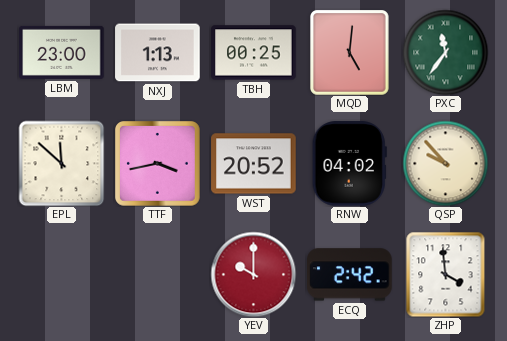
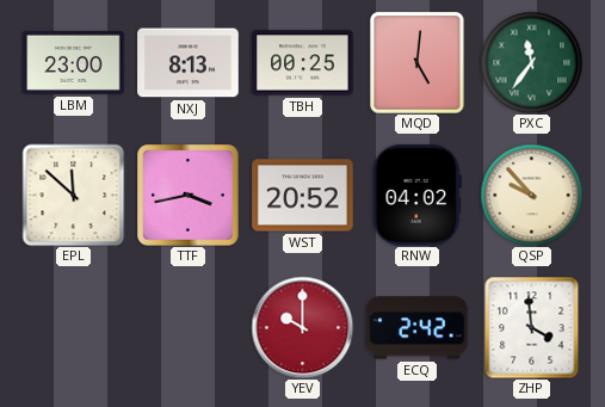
NXJ: 1:13 -> 8:13 (189, 63)
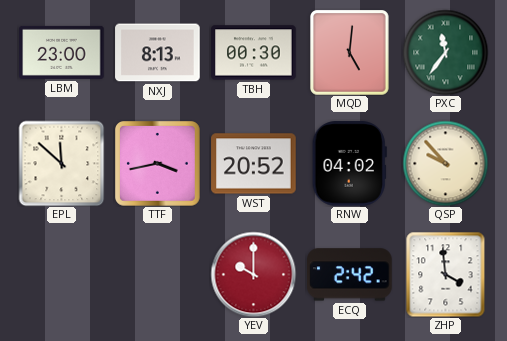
TBH: 00:25 -> 00:30 (254, 53)
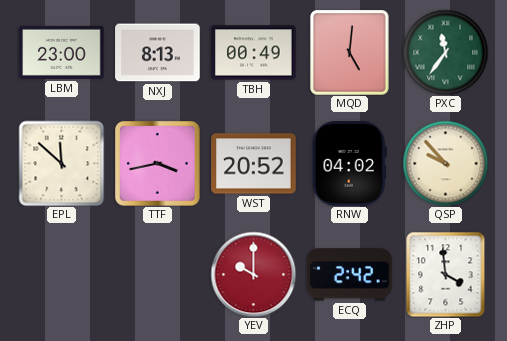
TBH: 00:30 -> 00:49 (254, 53)
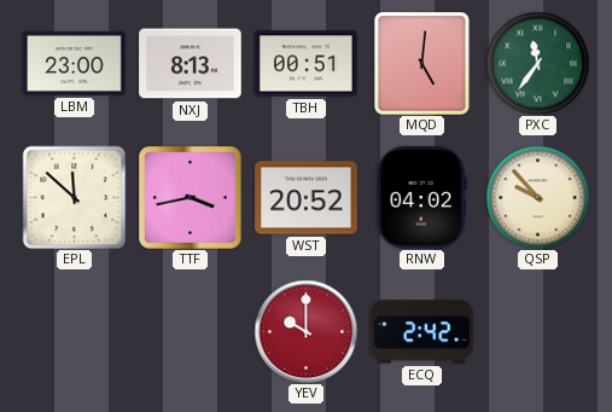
TBH: 00:49 -> 00:51 (307, 64)
ZHP: 3:59 -> none (446, 274)
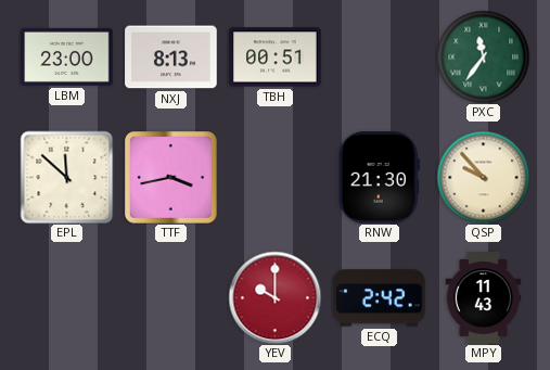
MQD: 5:01 -> none (422, 64)
WST: 20:52 -> none (307, 198)
RNW: 04:02 -> 21:30 (379, 178)
MPY: none -> 11:43 (484, 298)
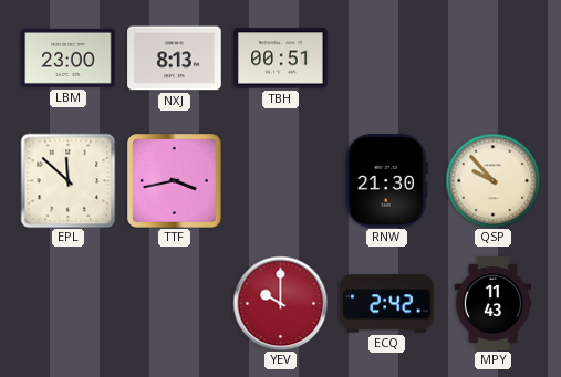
PXC: 11:36 -> none (483, 56)
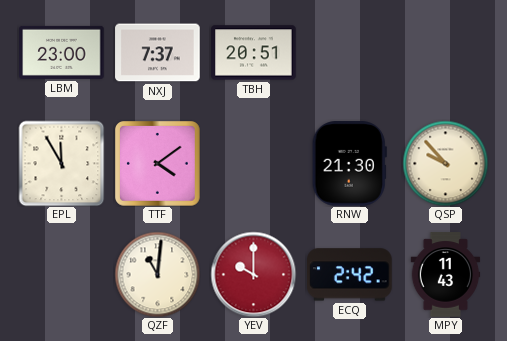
NXJ: 8:13 -> 7:37 (158, 53)
TBH: 00:51 -> 20:51 (254, 53)
EPL: 11:52 -> 11:55 (61, 163)
TTF: 3:43 -> 4:09 (158, 164)
QZF: none -> 11:01 (157, 274)
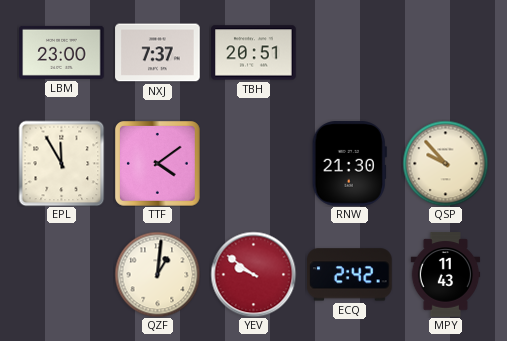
QZF: 11:01 -> 1:01 (157, 274)
YEV: 10:00 -> 9:51 (253, 274)
